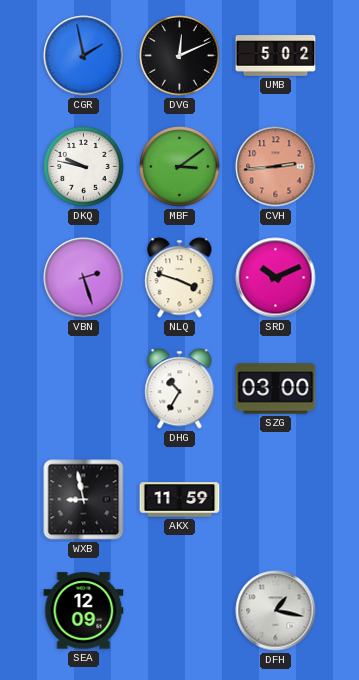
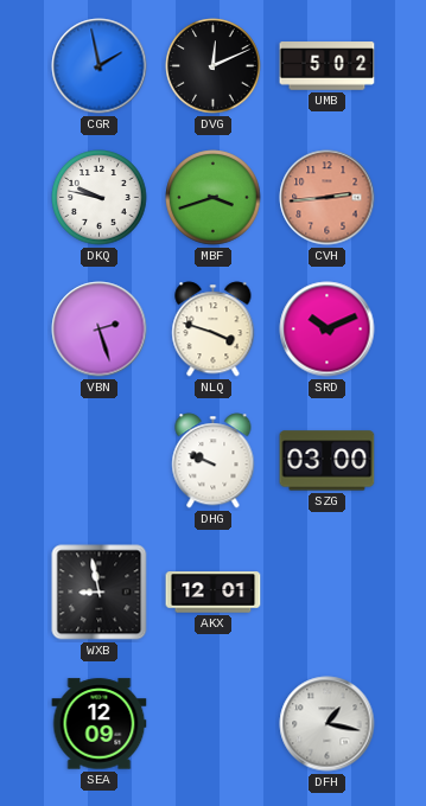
MBF: 3:09 -> 3:42 (214, 198)
DHG: 10:35 -> 9:49 (214, 461)
AKX: 11:59 -> 12:01 (214, 593)
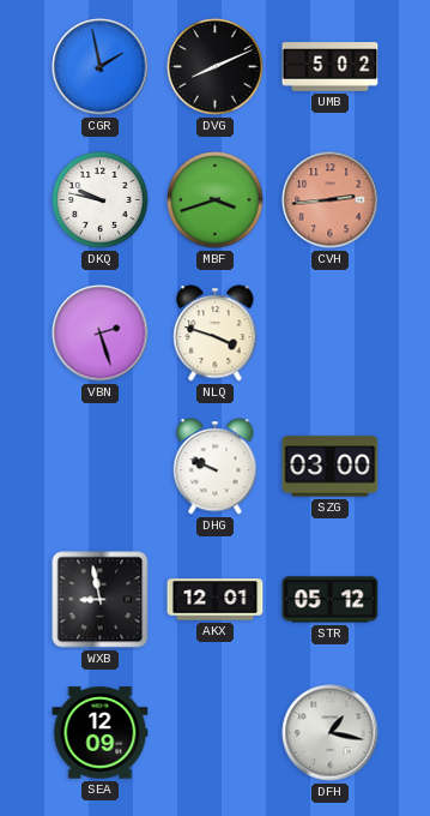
DVG: 12:11 -> 8:11 (216, 67)
SRD: 10:11 -> none (328, 330)
STR: none -> 05:12 (331, 600)
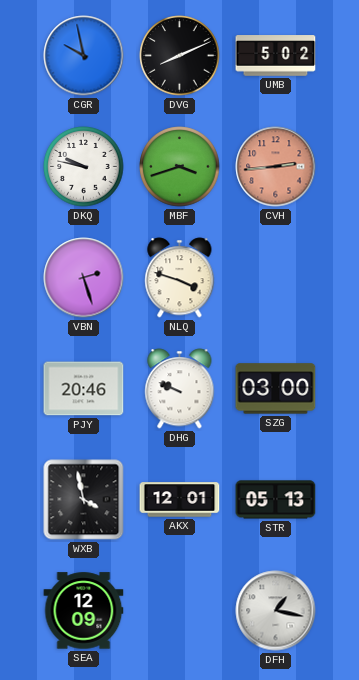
CGR: 1:58 -> 9:58 (84, 56)
PJY: none -> 20:46 (84, 389)
WXB: 8:58 -> 3:58 (84, 500)
STR: 05:12 -> 05:13 (276, 500)
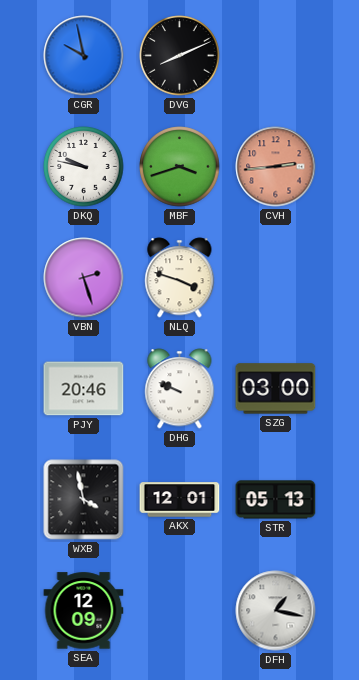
UMB: 5:02 -> none (276, 56)
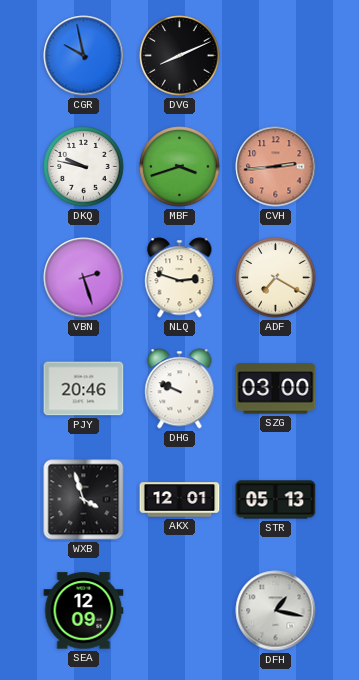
NLQ: 3:48 -> 2:48 (180, 278)
ADF: none -> 7:20 (276, 278)
WXB: 3:58 -> 3:57 (84, 500)
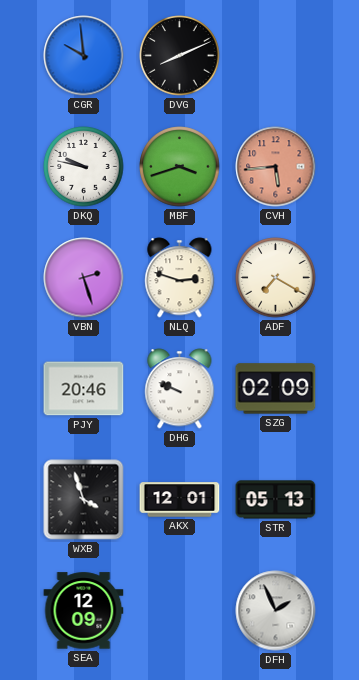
CGR: 9:58 -> 9:59 (84, 56)
CVH: 2:44 -> 5:44 (276, 167)
SZG: 03:00 -> 02:09 (276, 389)
DFH: 1:17 -> 1:56 (276, 611)
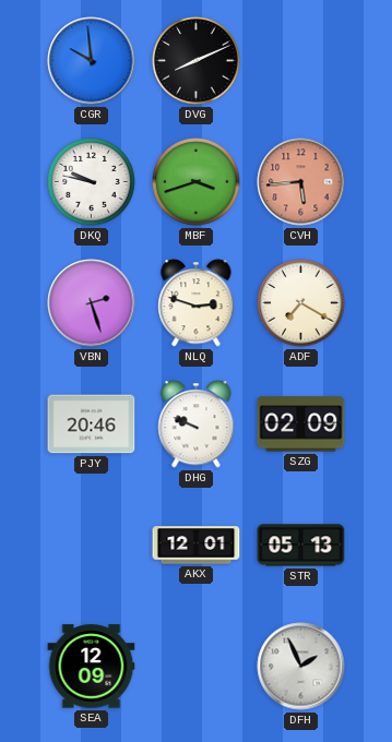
WXB: 3:57 -> none (84, 500)
